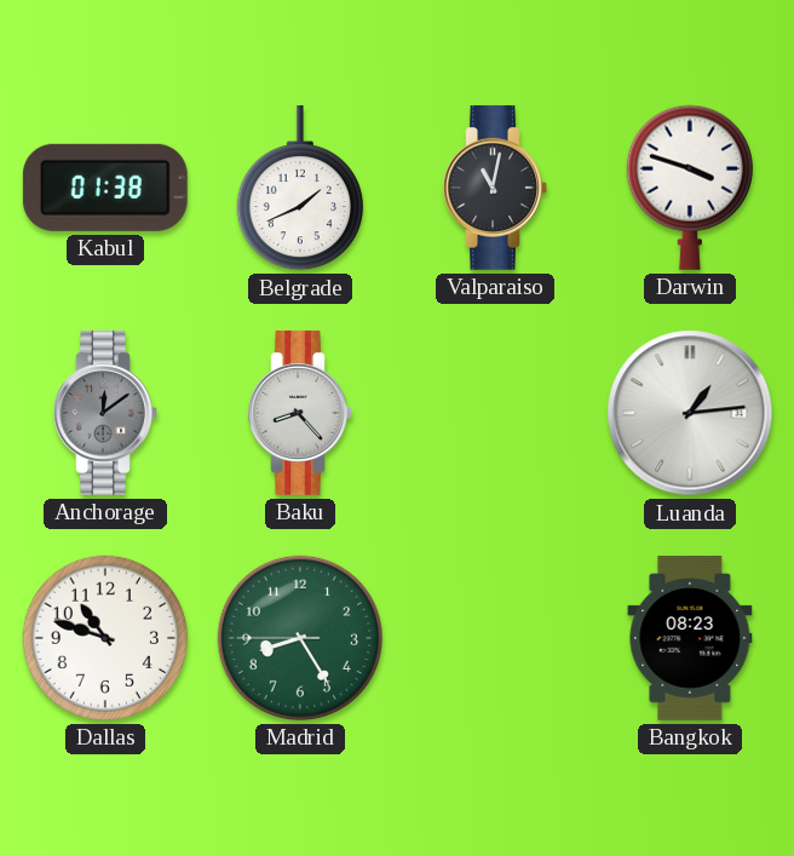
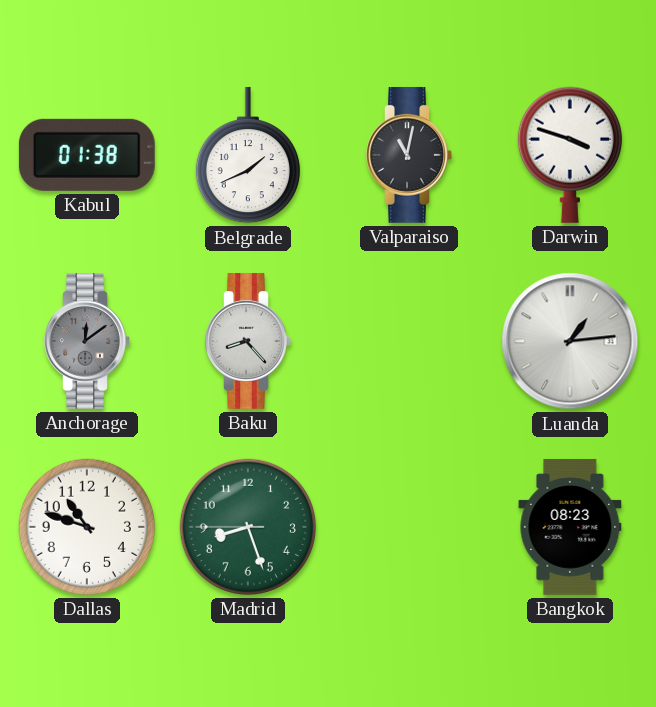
Madrid: 8:24 -> 8:26 (248, 527)
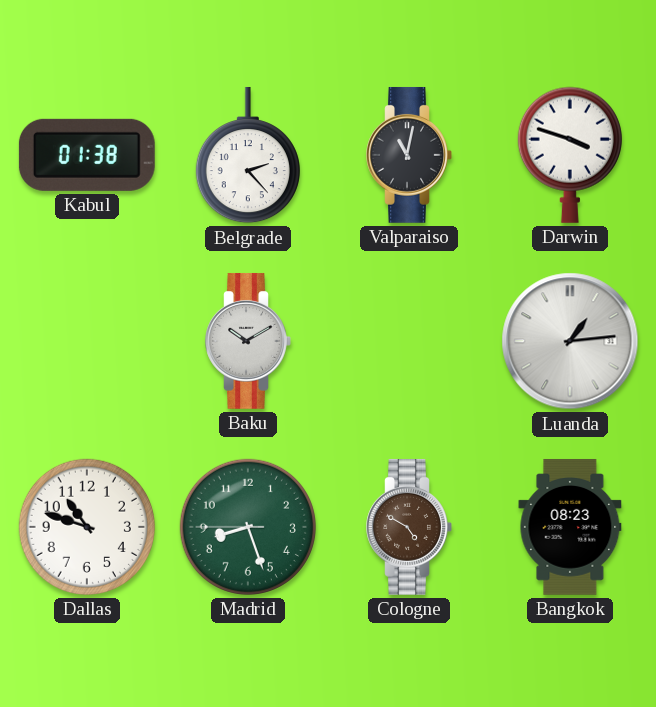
Belgrade: 1:41 -> 2:23 (248, 155)
Anchorage: 12:09 -> none (87, 341)
Baku: 8:23 -> 10:10 (248, 341)
Cologne: none -> 4:50 (409, 527)
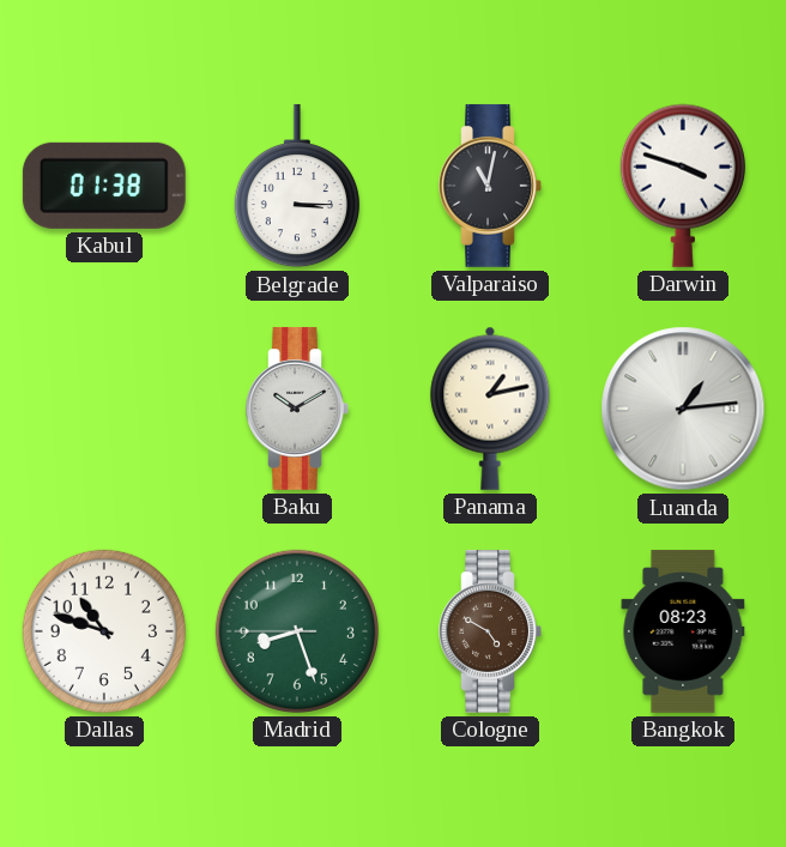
Belgrade: 2:23 -> 3:15 (297, 186)
Panama: none -> 1:13 (490, 409)
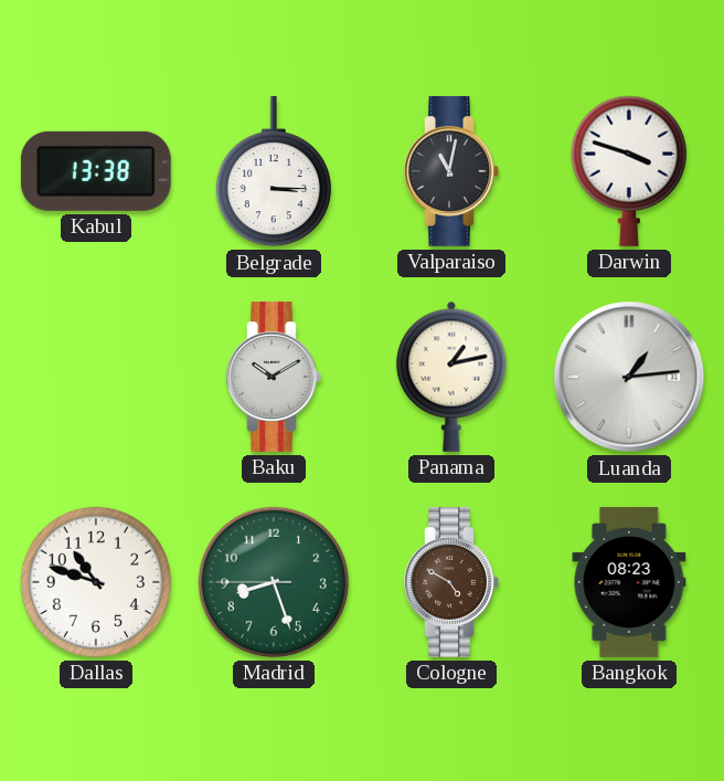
Kabul: 01:38 -> 13:38 (96, 171)
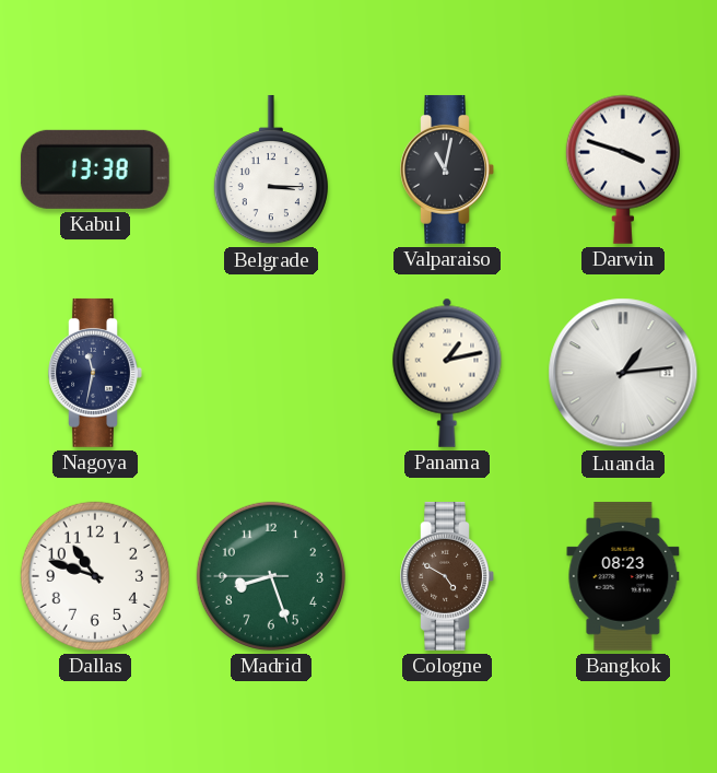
Nagoya: none -> 11:32 (95, 373)
Baku: 10:10 -> none (274, 377)
